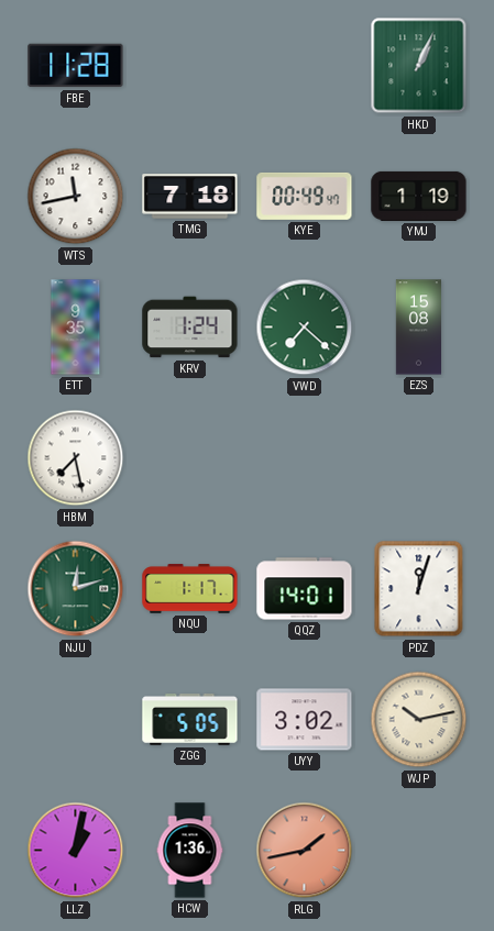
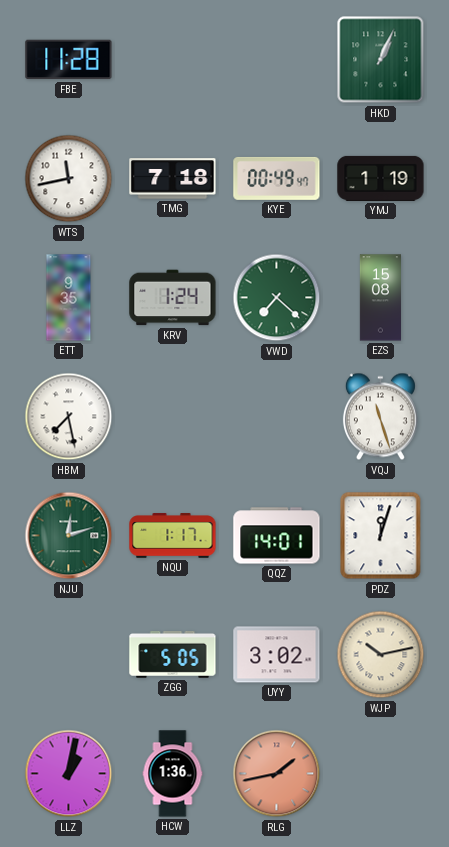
VQJ: none -> 11:27 (380, 417)
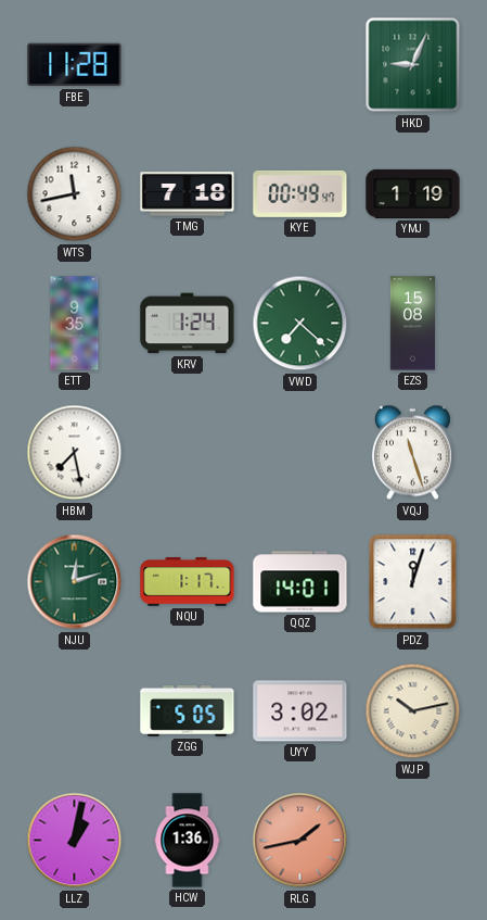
HKD: 1:04 -> 9:04 (413, 65)
